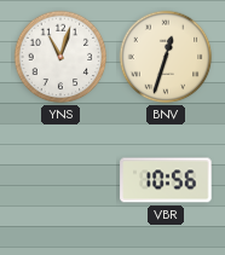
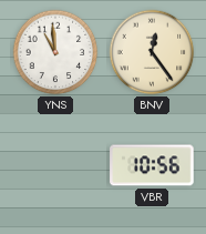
YNS: 11:03 -> 10:59 (55, 52)
BNV: 12:33 -> 12:24 (152, 52)
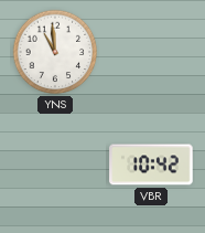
BNV: 12:24 -> none (152, 52)
VBR: 10:56 -> 10:42 (151, 165)
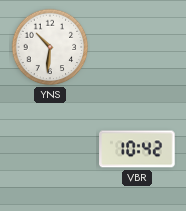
YNS: 10:59 -> 10:31 (50, 47)
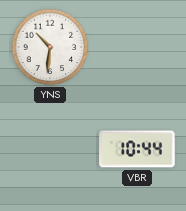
VBR: 10:42 -> 10:44 (137, 149)
